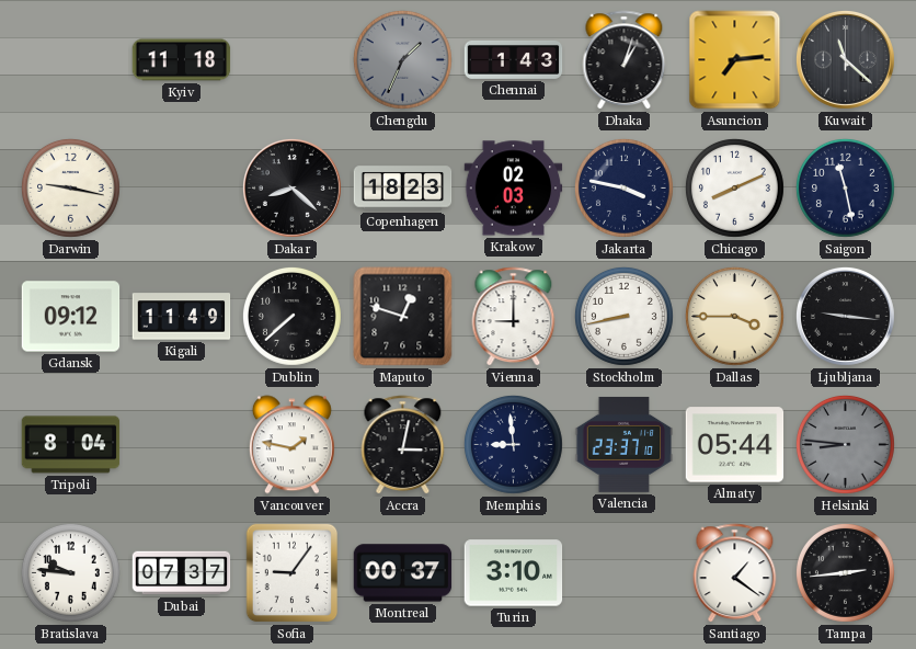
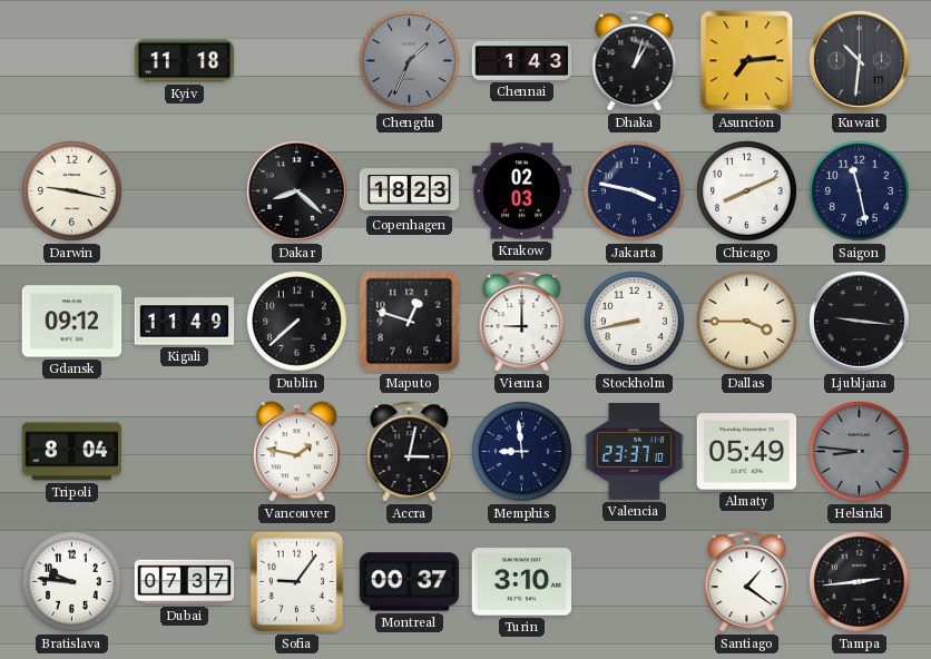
Kuwait: 11:22 -> 10:31 (859, 60)
Almaty: 05:44 -> 05:49 (747, 452)
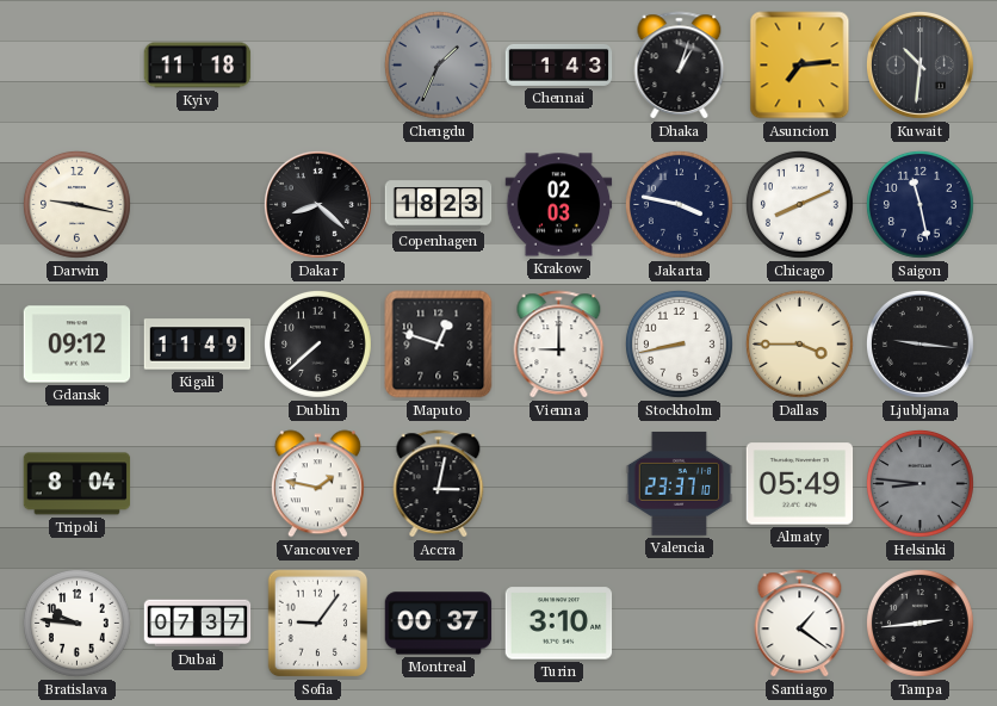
Memphis: 8:59 -> none (521, 451)
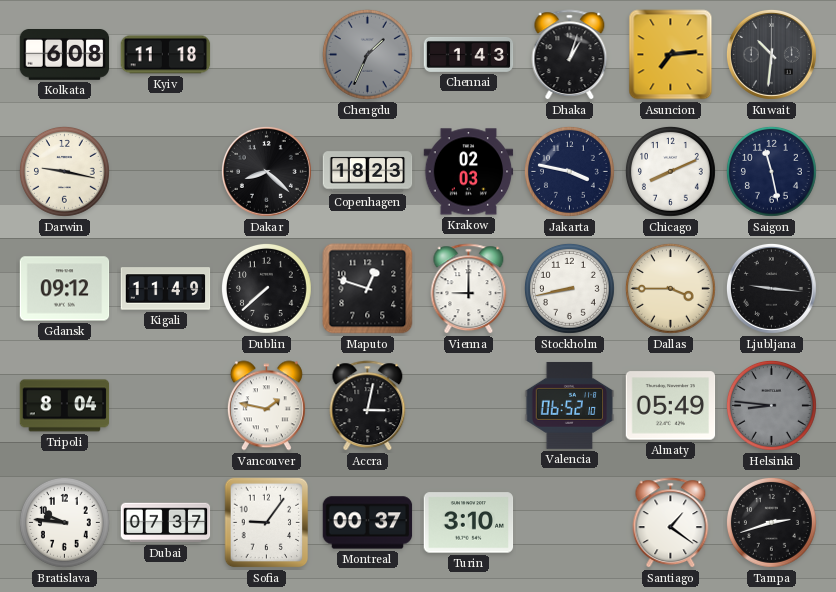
Kolkata: none -> 6:08 (65, 55)
Valencia: 23:37 -> 06:52 (570, 405)
Tampa: 2:44 -> 2:42 (771, 522)
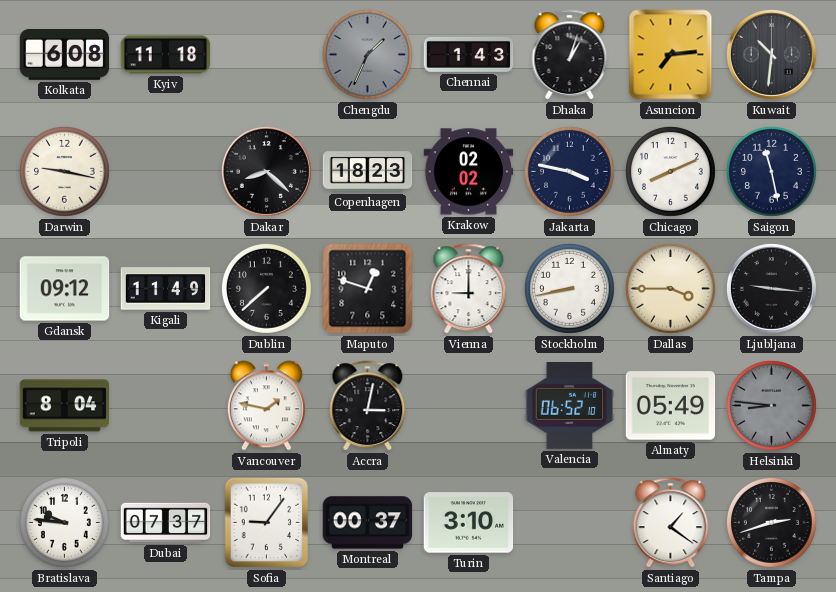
Krakow: 02:03 -> 02:02 (469, 172)
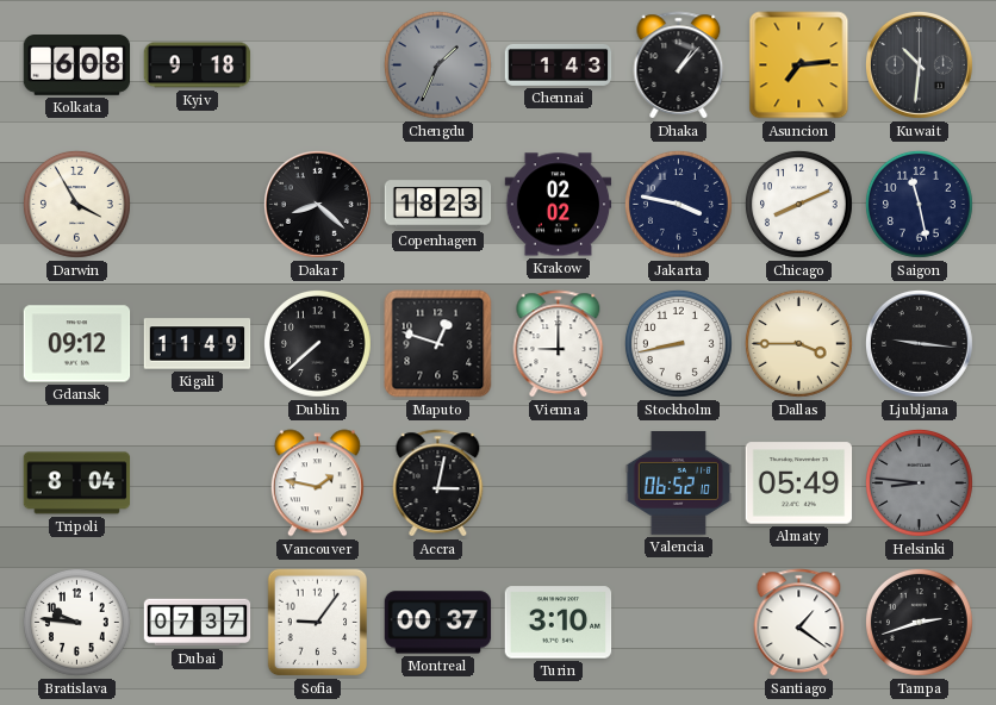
Kyiv: 11:18 -> 9:18 (198, 65)
Dhaka: 1:03 -> 1:07 (679, 65)
Darwin: 9:17 -> 3:55 (76, 204)
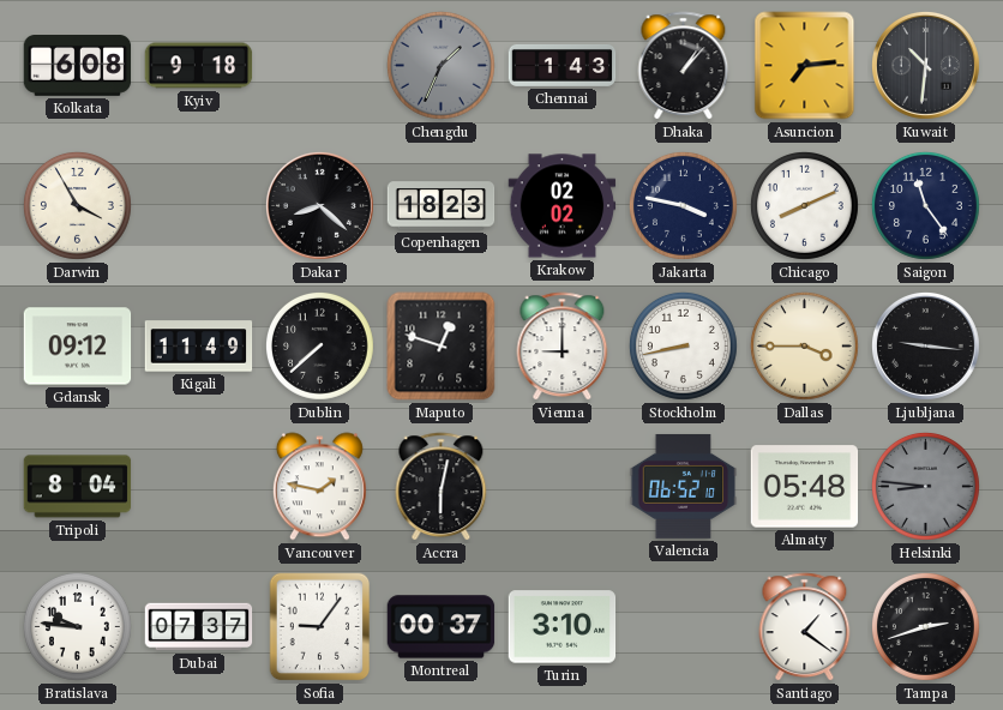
Saigon: 11:28 -> 11:24 (925, 205)
Accra: 3:02 -> 6:02 (442, 487)
Almaty: 05:49 -> 05:48 (805, 487)
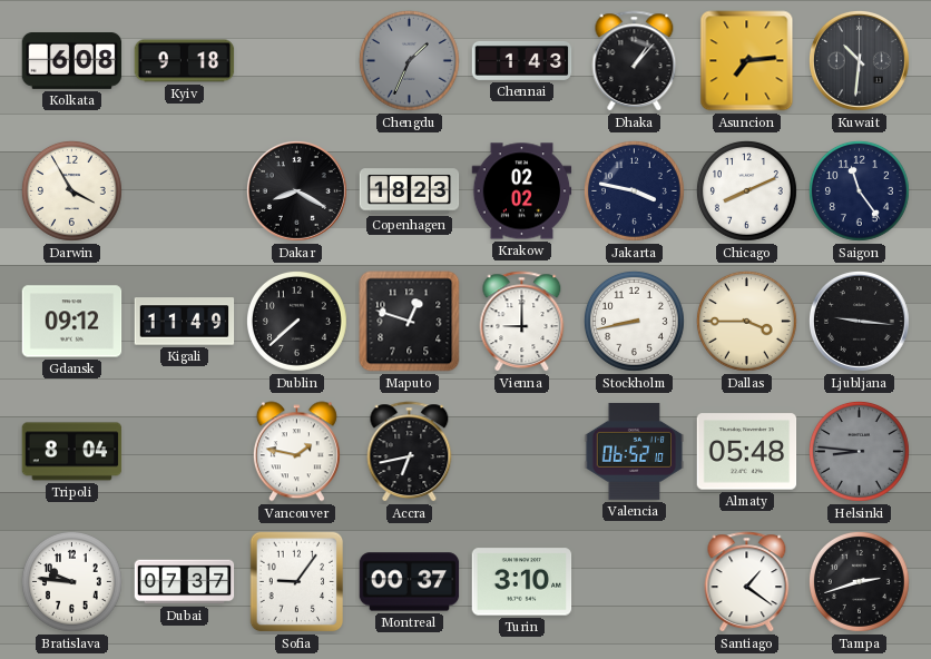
Dakar: 8:22 -> 8:20 (296, 190)
Accra: 6:02 -> 6:43 (410, 452)
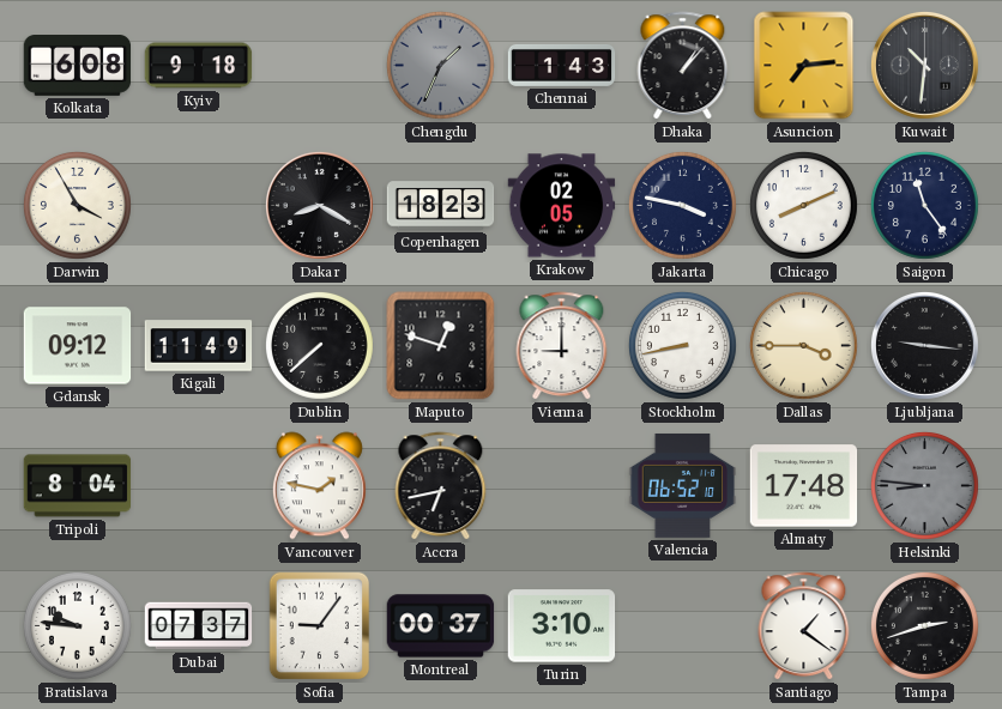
Krakow: 02:02 -> 02:05 (562, 206)
Almaty: 05:48 -> 17:48 (804, 486)
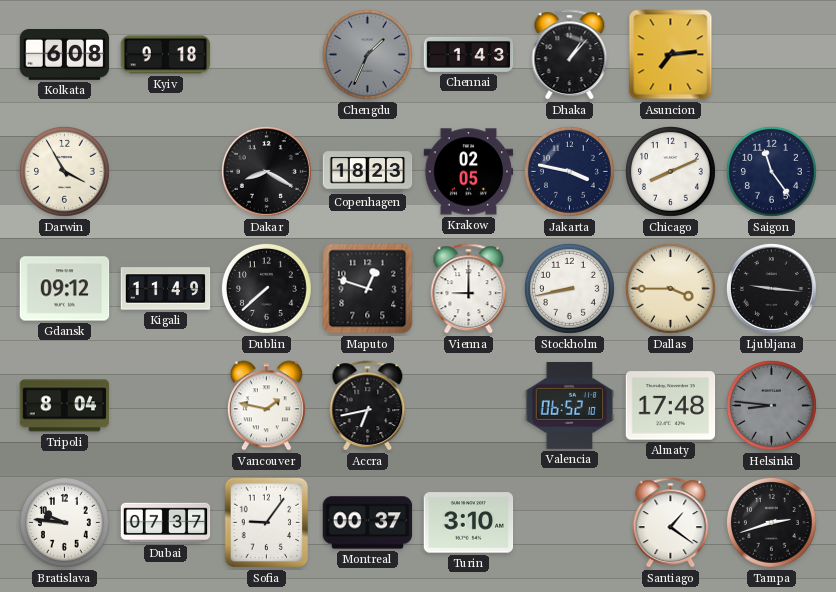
Kuwait: 10:31 -> none (924, 65)
